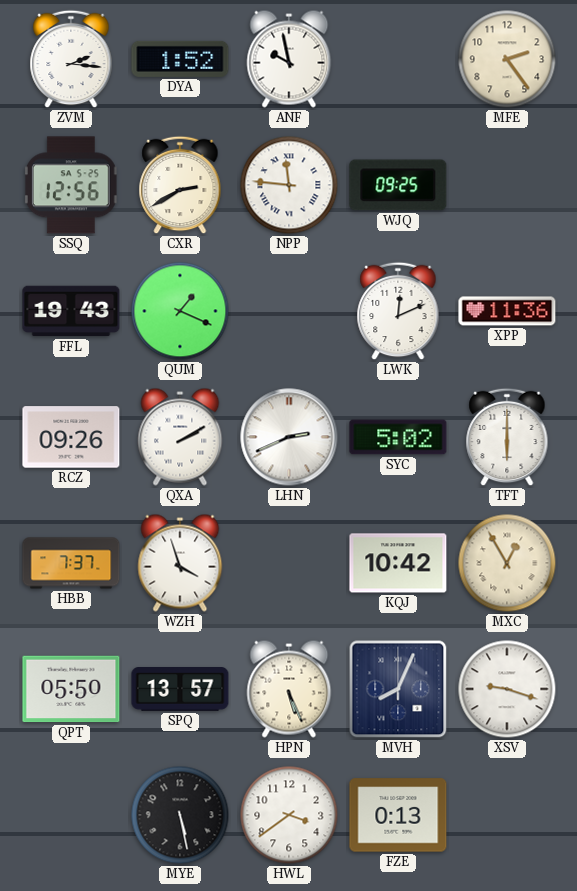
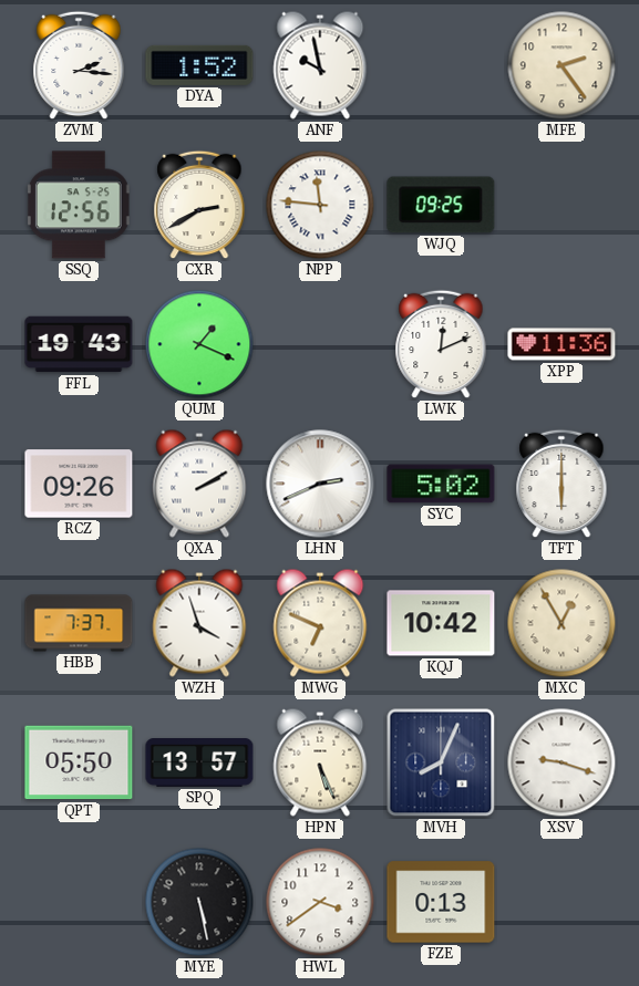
MWG: none -> 6:49 (320, 623)
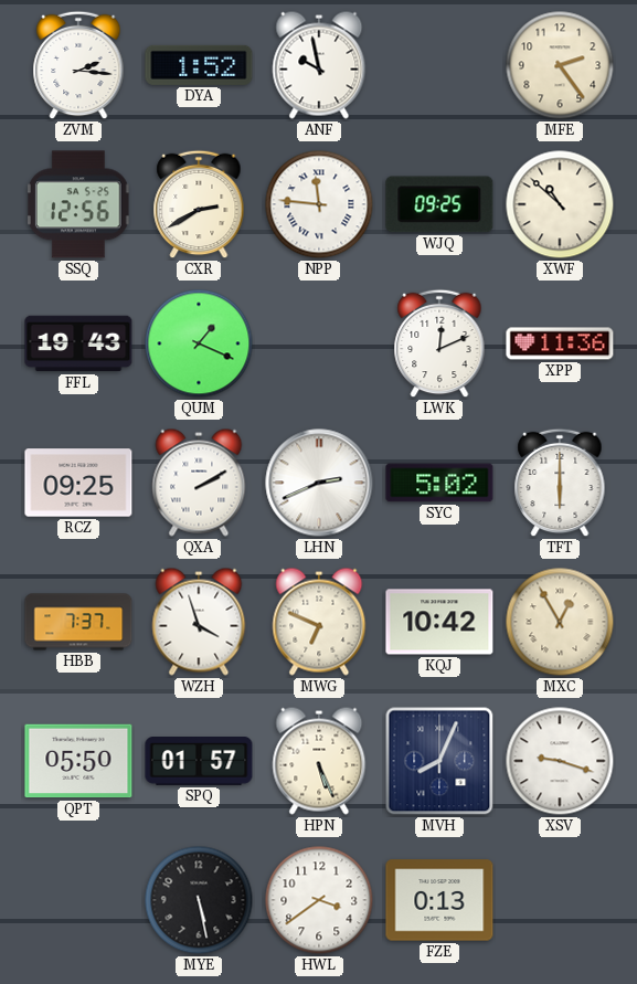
XWF: none -> 10:52 (560, 204)
RCZ: 09:26 -> 09:25 (78, 483)
SPQ: 13:57 -> 01:57 (199, 762)
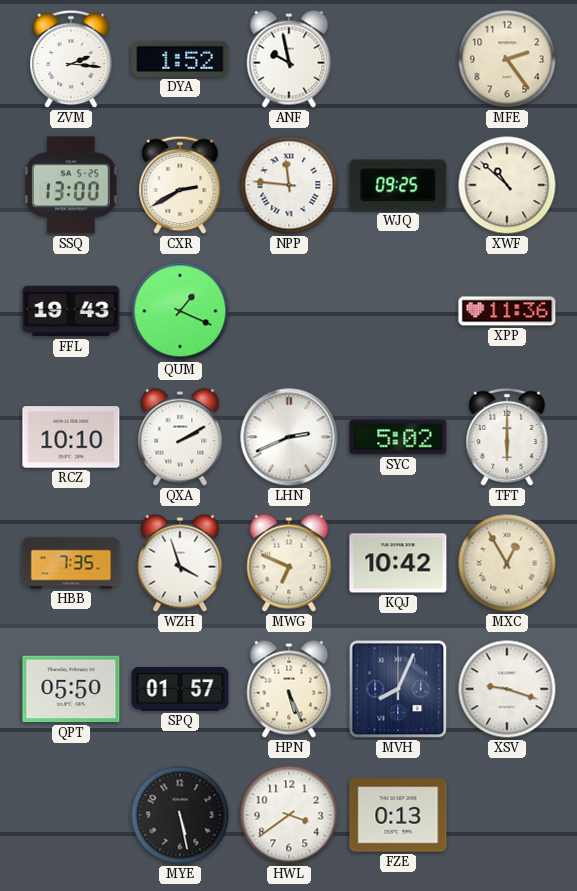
SSQ: 12:56 -> 13:00 (71, 185)
LWK: 12:11 -> none (439, 343)
RCZ: 09:25 -> 10:10 (71, 437)
HBB: 7:37 -> 7:35 (71, 563)
